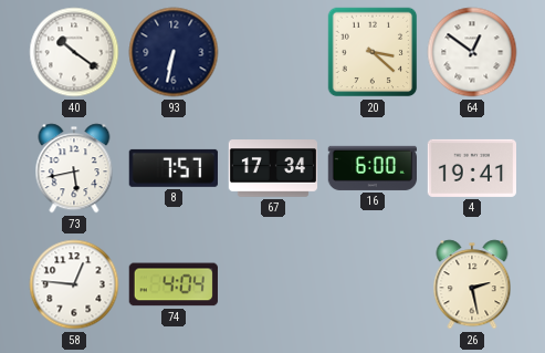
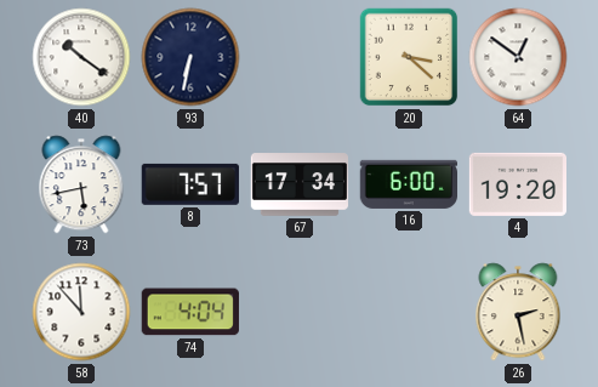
4: 19:41 -> 19:20 (517, 184)
58: 12:46 -> 11:53 (81, 312)
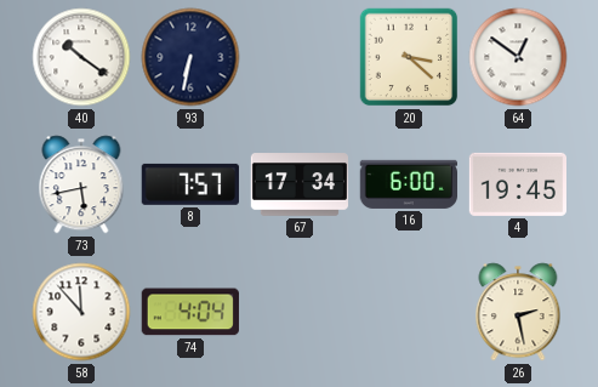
4: 19:20 -> 19:45 (517, 184)
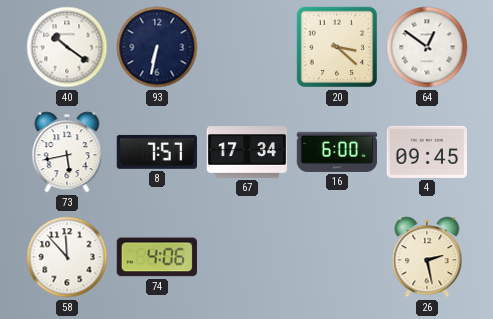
4: 19:45 -> 09:45 (426, 152)
74: 4:04 -> 4:06 (157, 257)
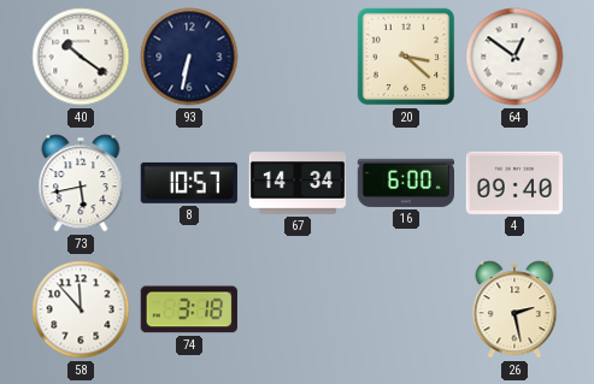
8: 7:57 -> 10:57 (189, 183)
67: 17:34 -> 14:34 (298, 183)
4: 09:45 -> 09:40 (513, 183)
74: 4:06 -> 3:18 (189, 309)
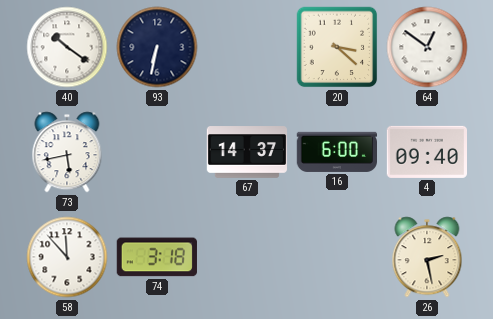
8: 10:57 -> none (189, 183)
67: 14:34 -> 14:37 (247, 152)
